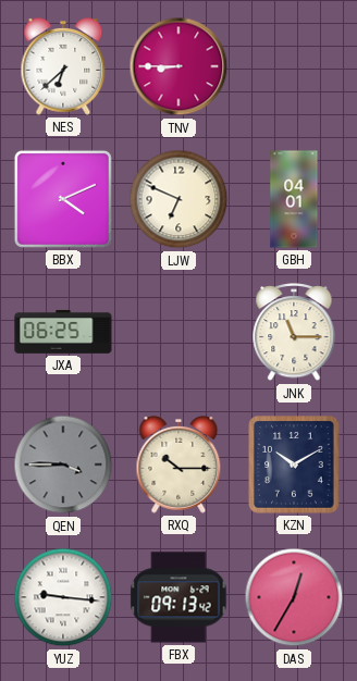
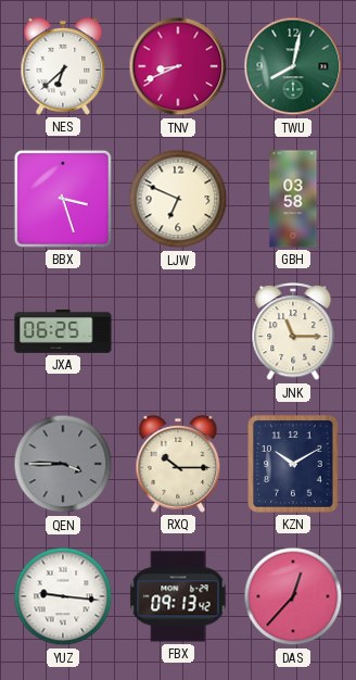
TNV: 8:45 -> 8:41 (178, 66)
TWU: none -> 8:02 (293, 66)
BBX: 4:11 -> 3:27 (63, 199)
GBH: 04:01 -> 03:58 (293, 199)
DAS: 12:35 -> 12:37 (293, 596)
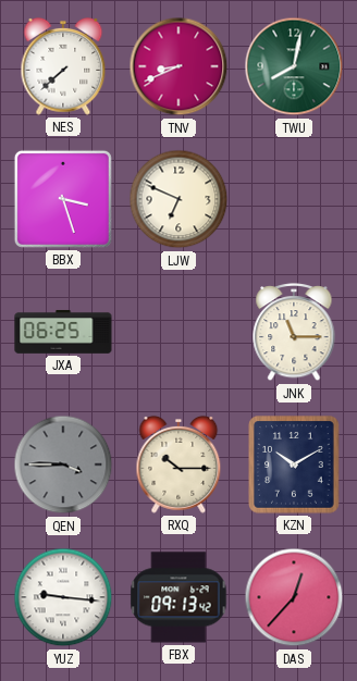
NES: 6:38 -> 7:38 (63, 66)
GBH: 03:58 -> none (293, 199)
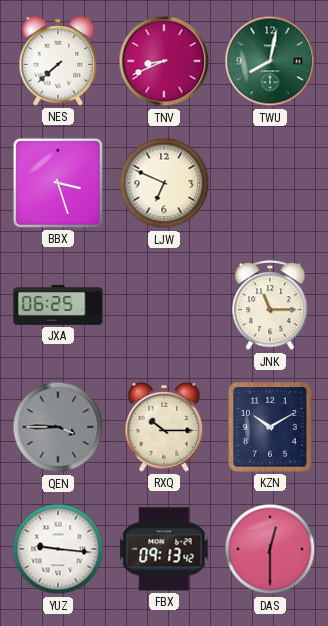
DAS: 12:37 -> 12:30 (270, 549)
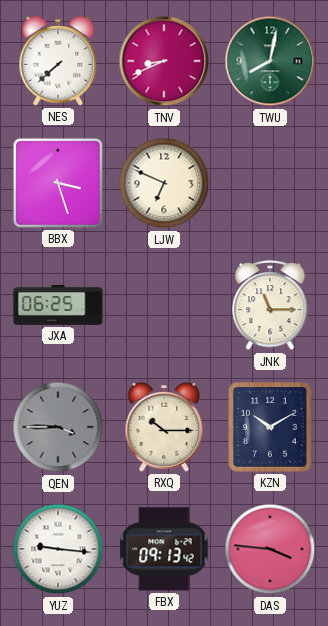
DAS: 12:30 -> 3:46 (270, 549)
